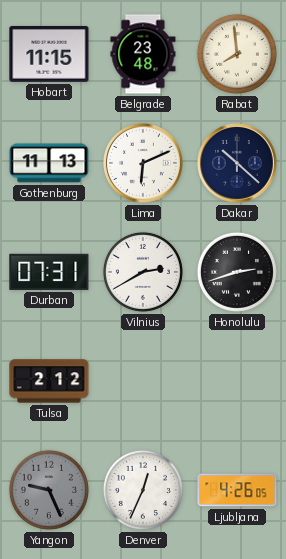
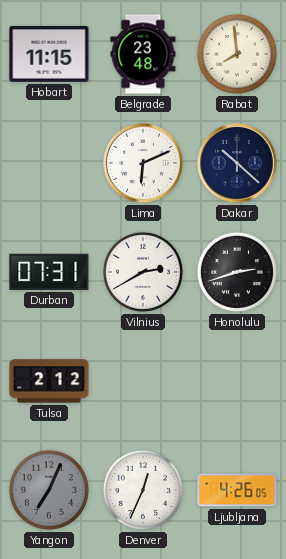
Gothenburg: 11:13 -> none (49, 163)
Yangon: 9:26 -> 7:04 (49, 490)
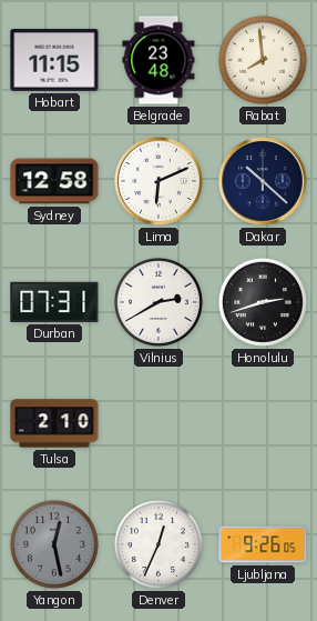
Sydney: none -> 12:58 (54, 181)
Tulsa: 2:12 -> 2:10 (54, 423)
Yangon: 7:04 -> 12:28 (54, 544)
Ljubljana: 4:26 -> 9:26 (263, 544)
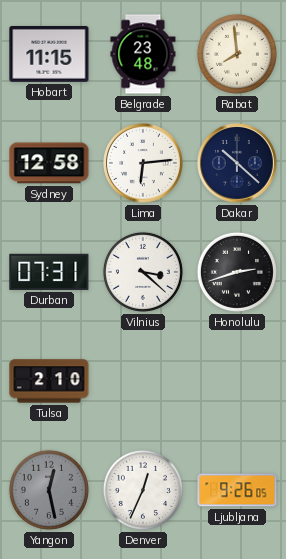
Lima: 6:11 -> 6:14 (144, 164)
Vilnius: 2:40 -> 3:22 (143, 272)
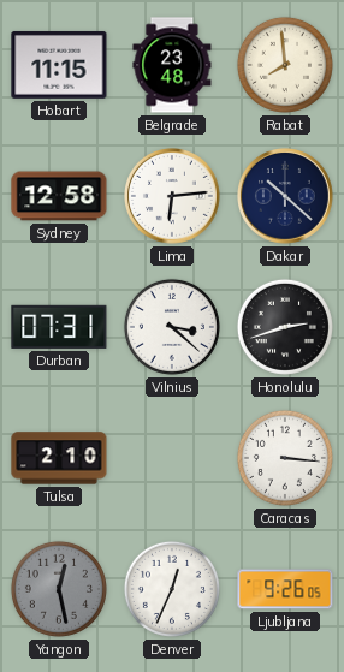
Caracas: none -> 3:16 (285, 458)
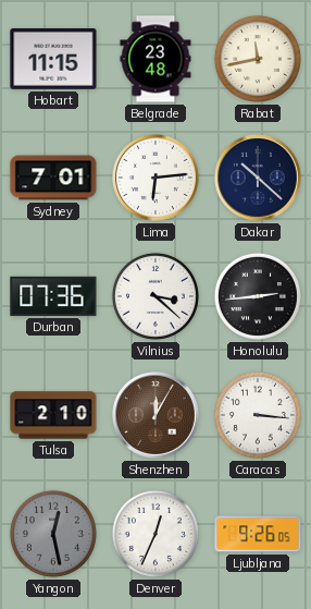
Rabat: 7:59 -> 11:43 (258, 59)
Sydney: 12:58 -> 7:01 (53, 178)
Durban: 07:31 -> 07:36 (53, 296)
Honolulu: 2:42 -> 2:44 (258, 296)
Shenzhen: none -> 12:05 (157, 416)
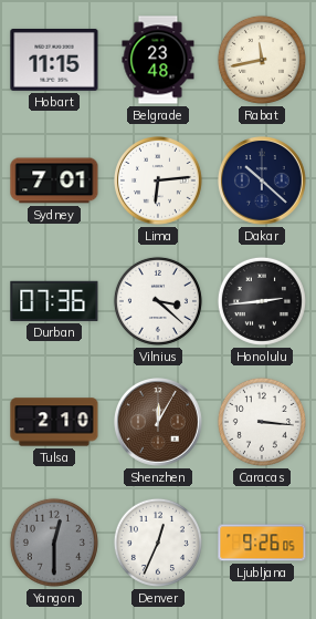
Yangon: 12:28 -> 12:30 (54, 543)
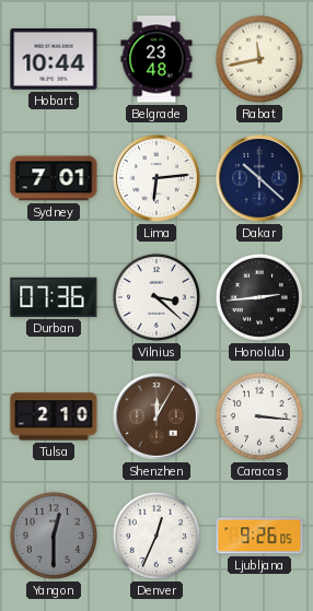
Hobart: 11:15 -> 10:44 (54, 59)
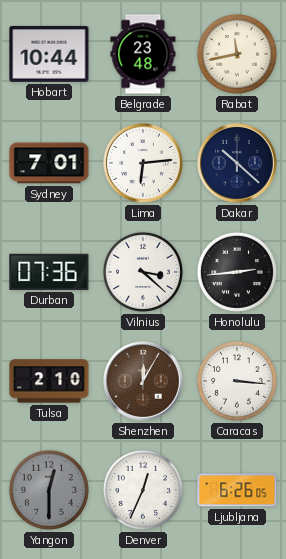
Ljubljana: 9:26 -> 6:26 (237, 490)
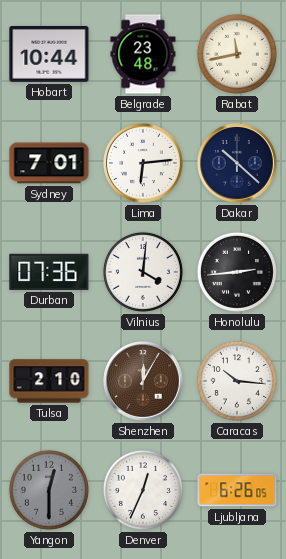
Vilnius: 3:22 -> 4:01 (143, 272)
Caracas: 3:16 -> 10:16 (237, 381)
